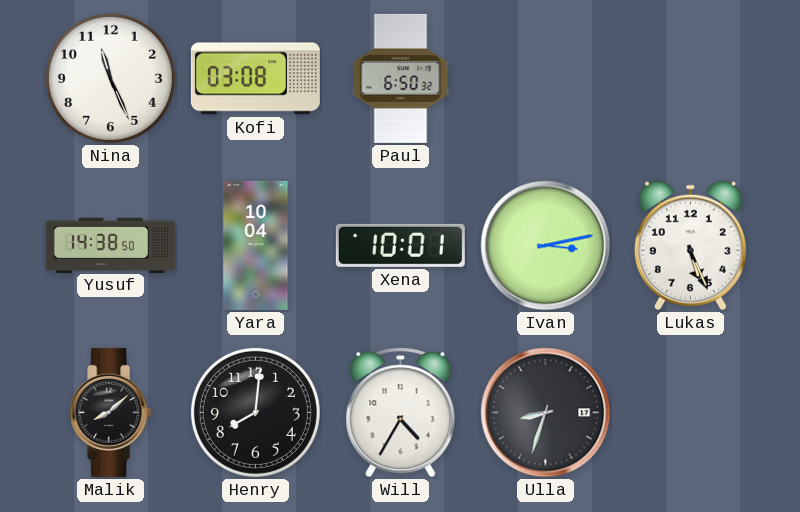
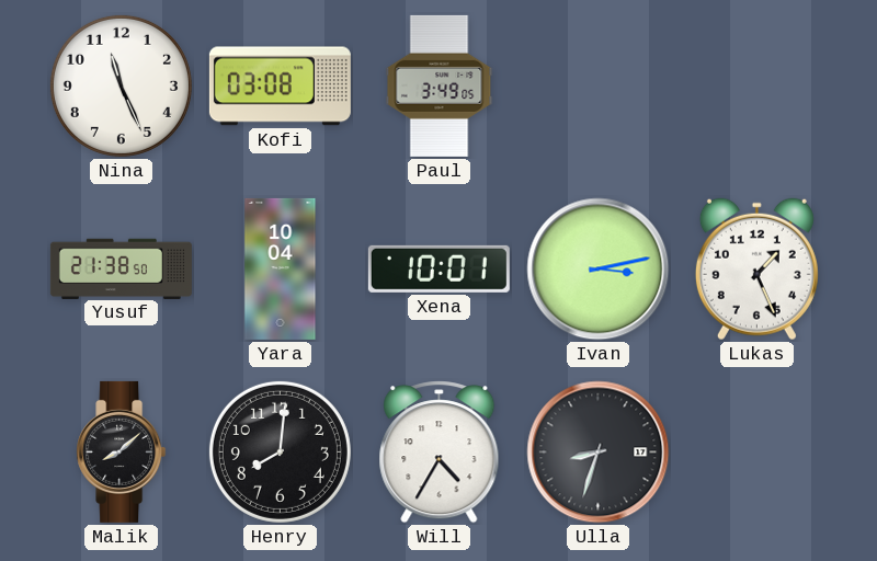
Paul: 6:50 -> 3:49 (440, 85)
Yusuf: 14:38 -> 21:38 (121, 268)
Lukas: 5:26 -> 1:26 (756, 270)
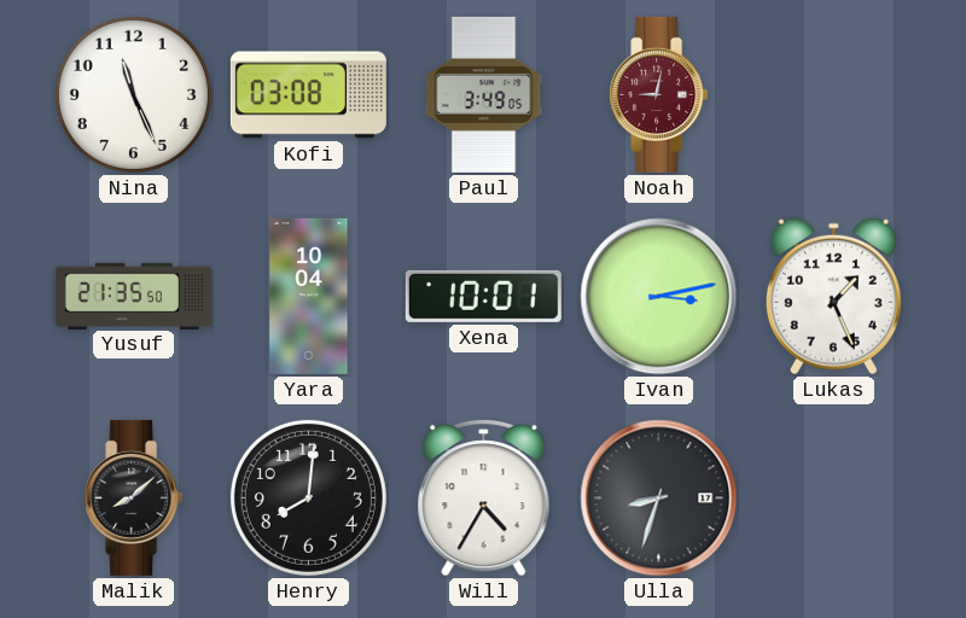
Noah: none -> 9:02 (659, 94)
Yusuf: 21:38 -> 21:35 (133, 296)
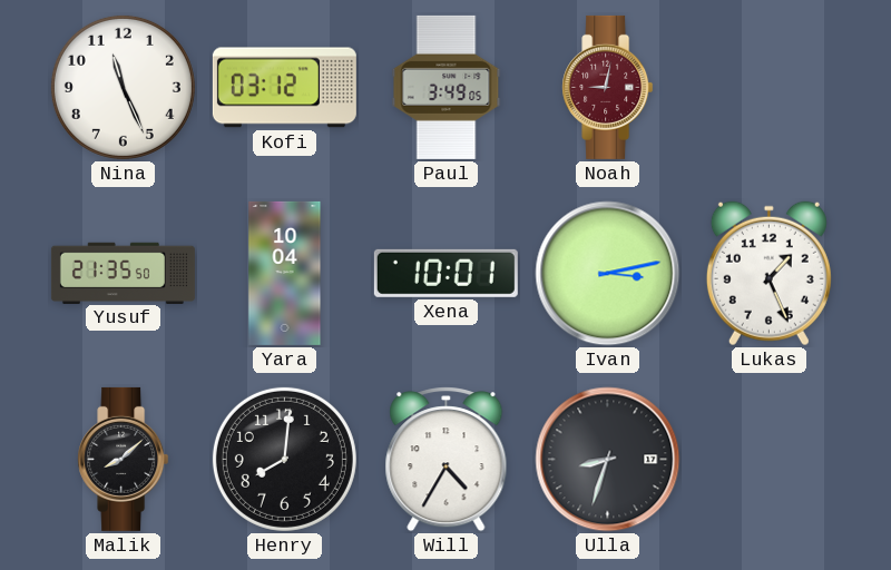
Kofi: 03:08 -> 03:12 (284, 88)
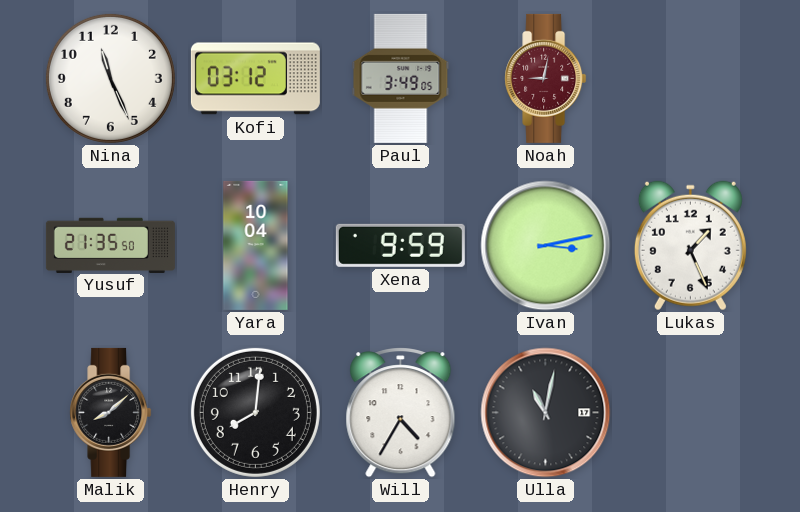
Xena: 10:01 -> 9:59 (400, 245)
Ulla: 8:33 -> 11:02 (546, 413)
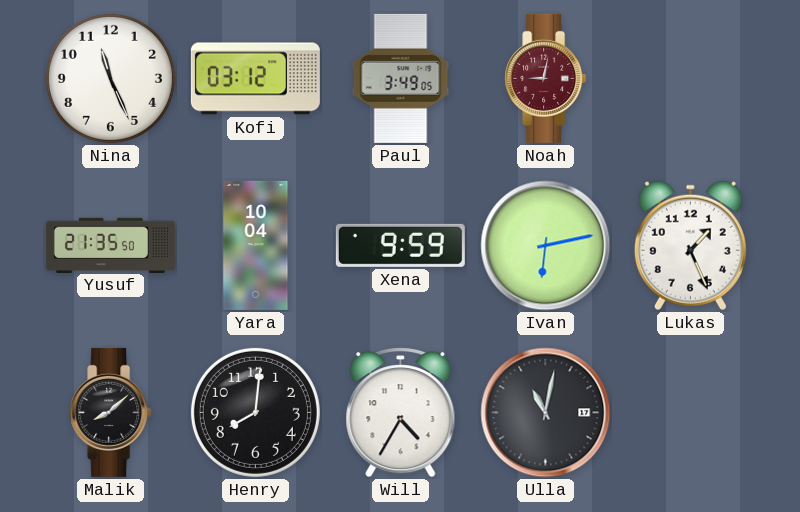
Ivan: 3:13 -> 6:13 (546, 246)
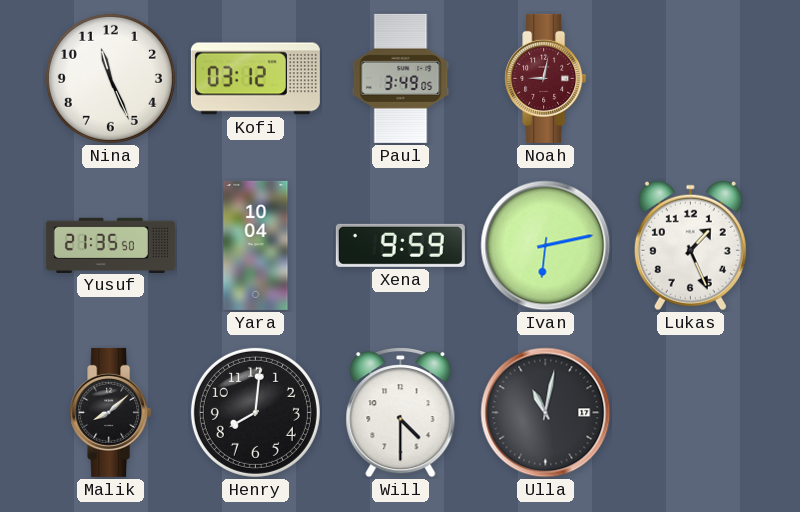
Will: 4:35 -> 4:30 (401, 413)
